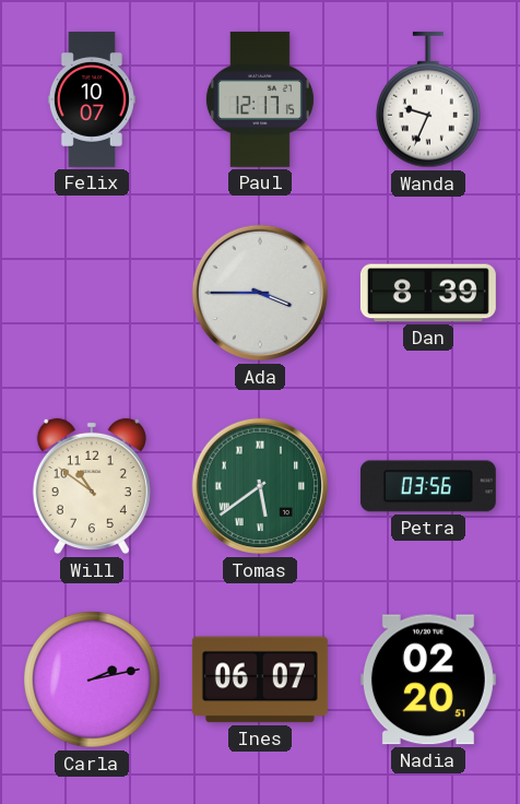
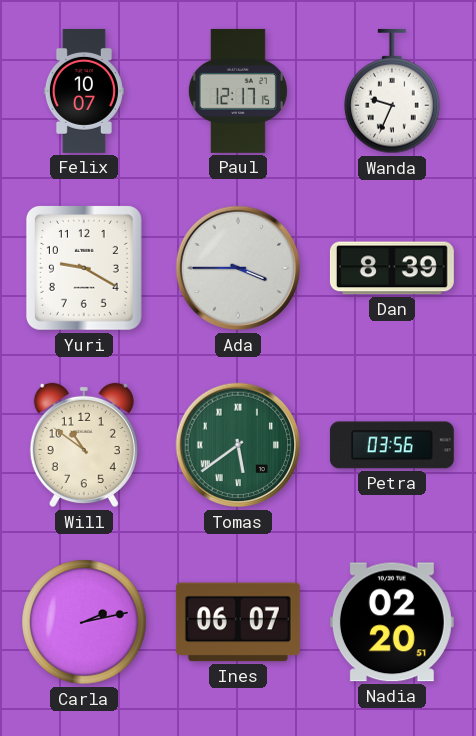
Yuri: none -> 9:20 (84, 268)
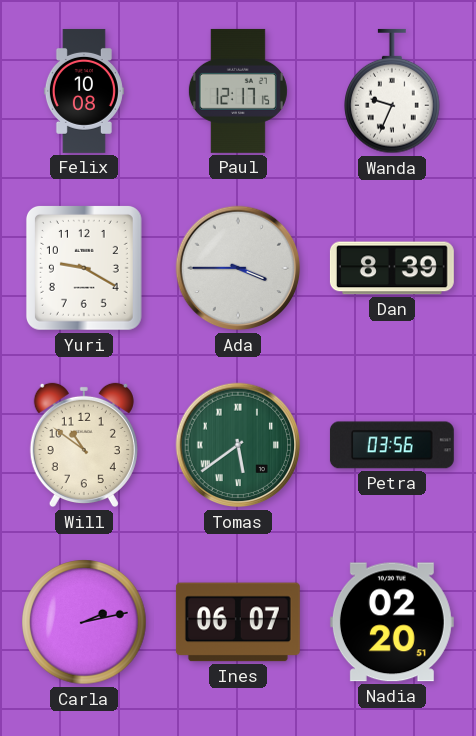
Felix: 10:07 -> 10:08 (84, 91)
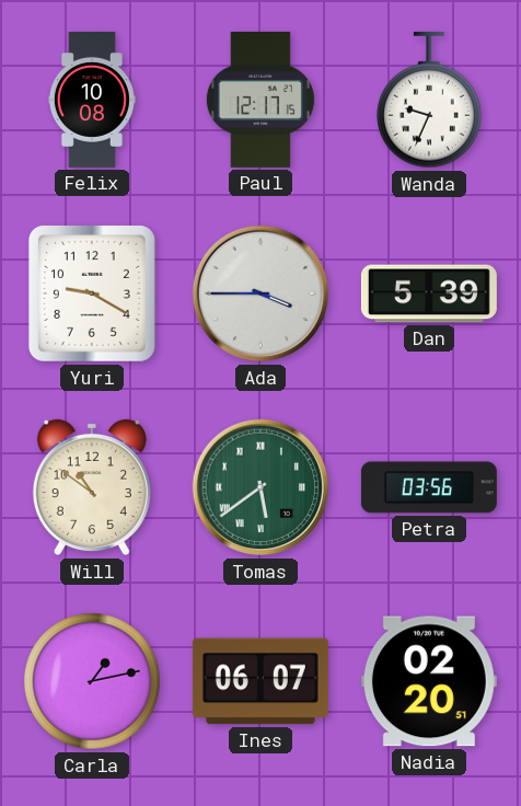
Dan: 8:39 -> 5:39 (429, 293)
Carla: 2:13 -> 1:13 (92, 681)
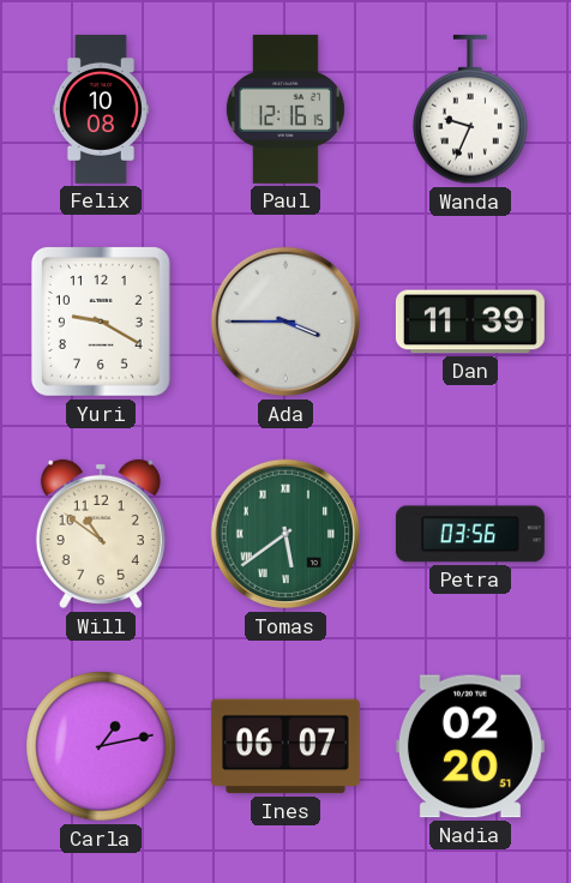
Paul: 12:17 -> 12:16 (285, 109)
Dan: 5:39 -> 11:39 (470, 322)
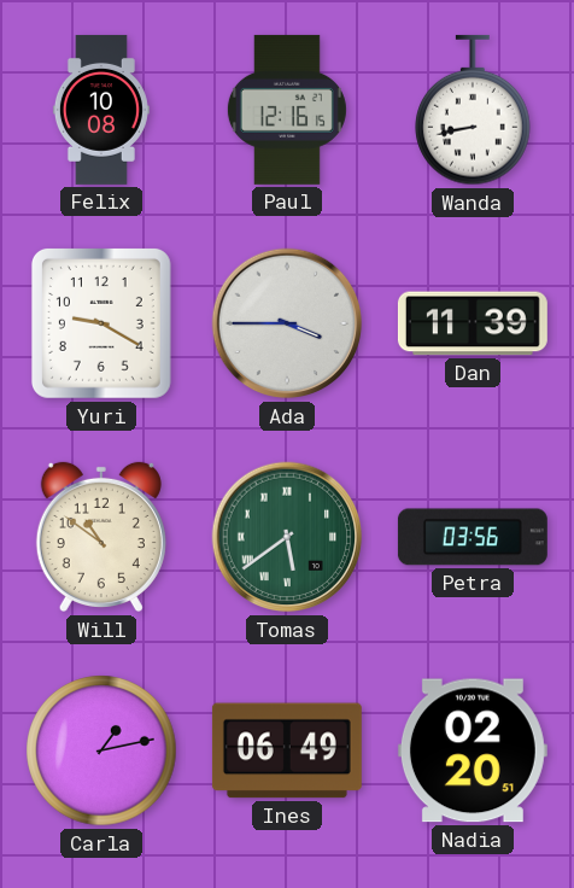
Wanda: 9:34 -> 8:43 (473, 110)
Ines: 06:07 -> 06:49 (287, 750)
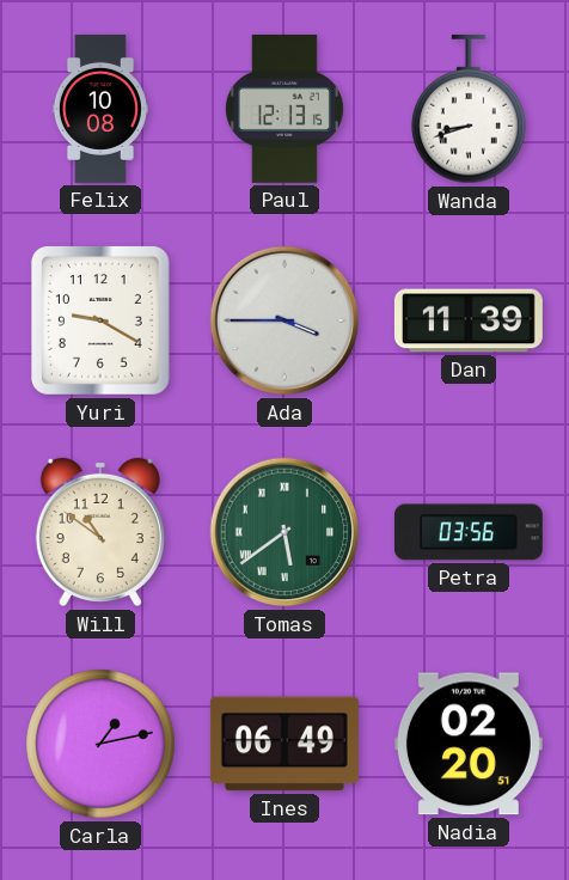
Paul: 12:16 -> 12:13 (284, 109)
Wanda: 8:43 -> 8:42 (469, 109)
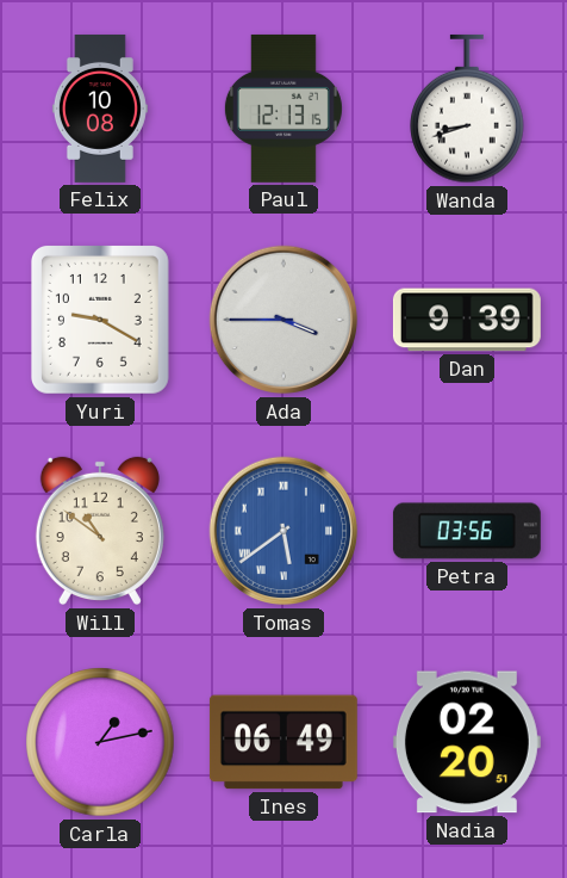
Dan: 11:39 -> 9:39 (467, 320)
Tomas dial: green -> blue (283, 531)
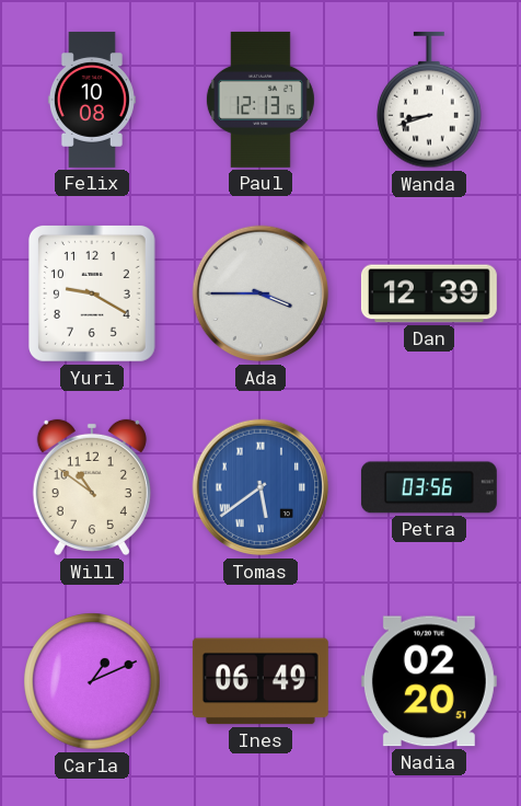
Dan: 9:39 -> 12:39 (429, 293)
Carla: 1:13 -> 1:11 (92, 681)
